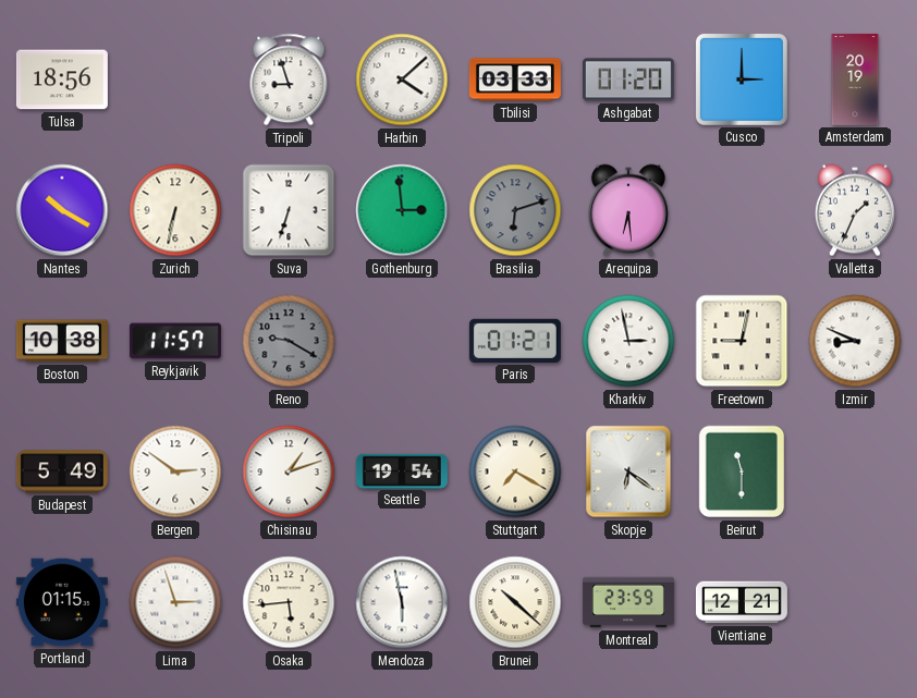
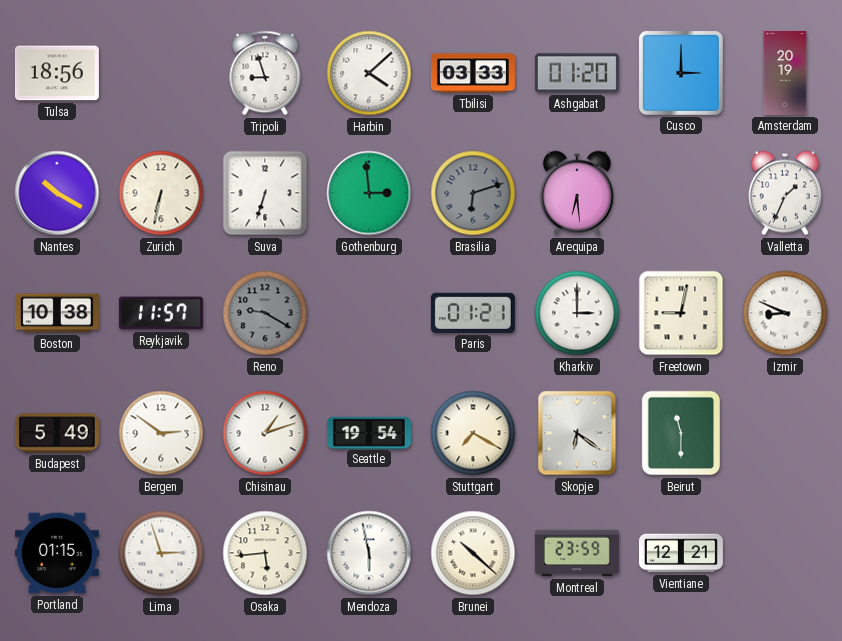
Kharkiv: 2:58 -> 3:00 (577, 313)
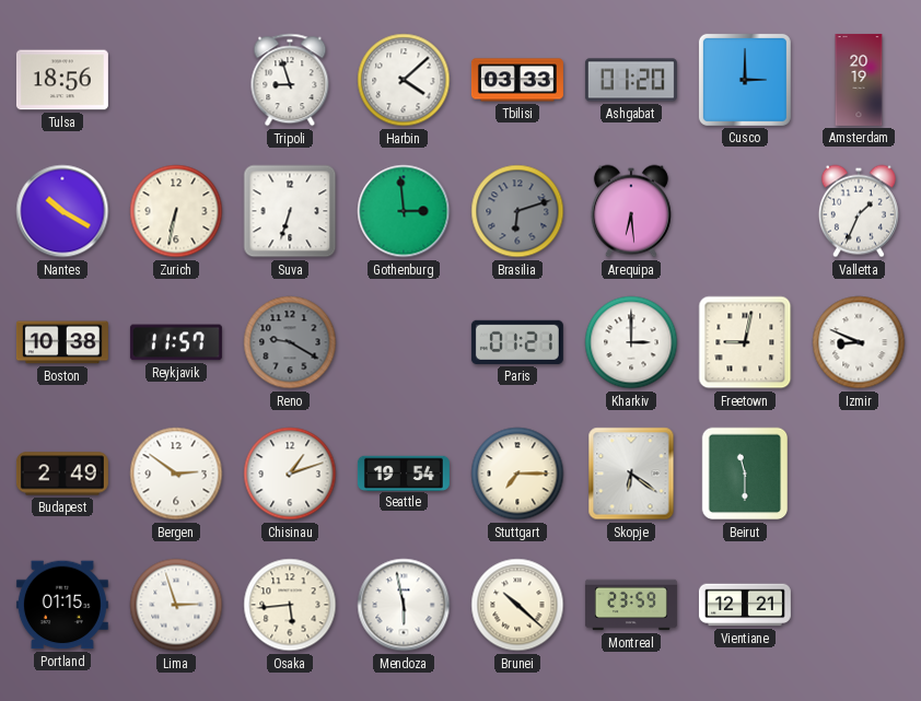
Budapest: 5:49 -> 2:49 (62, 474)
Stuttgart: 7:20 -> 7:15 (517, 474)
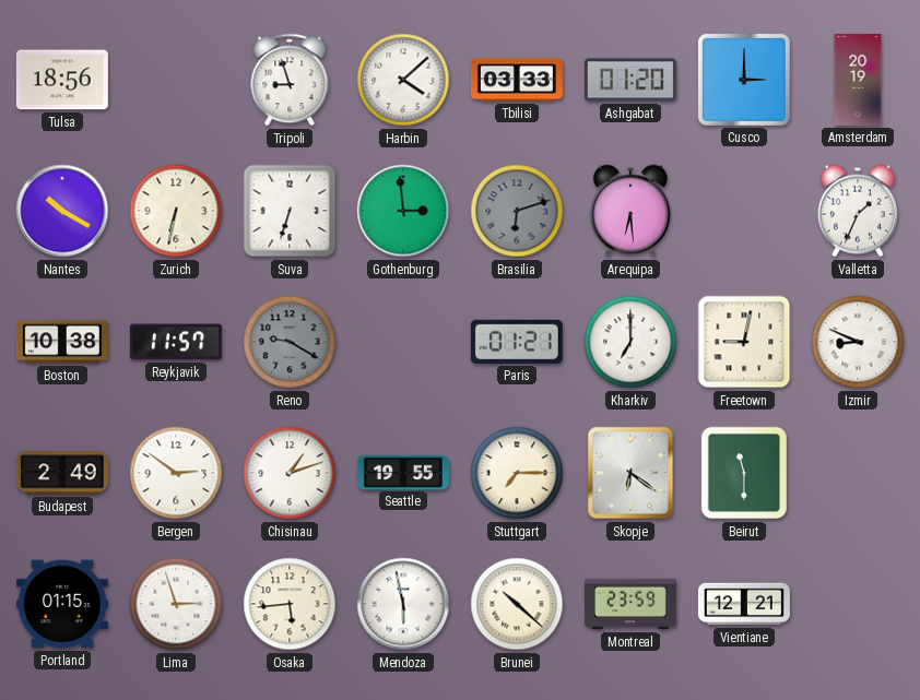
Kharkiv: 3:00 -> 7:00 (630, 342)
Seattle: 19:54 -> 19:55 (403, 472)
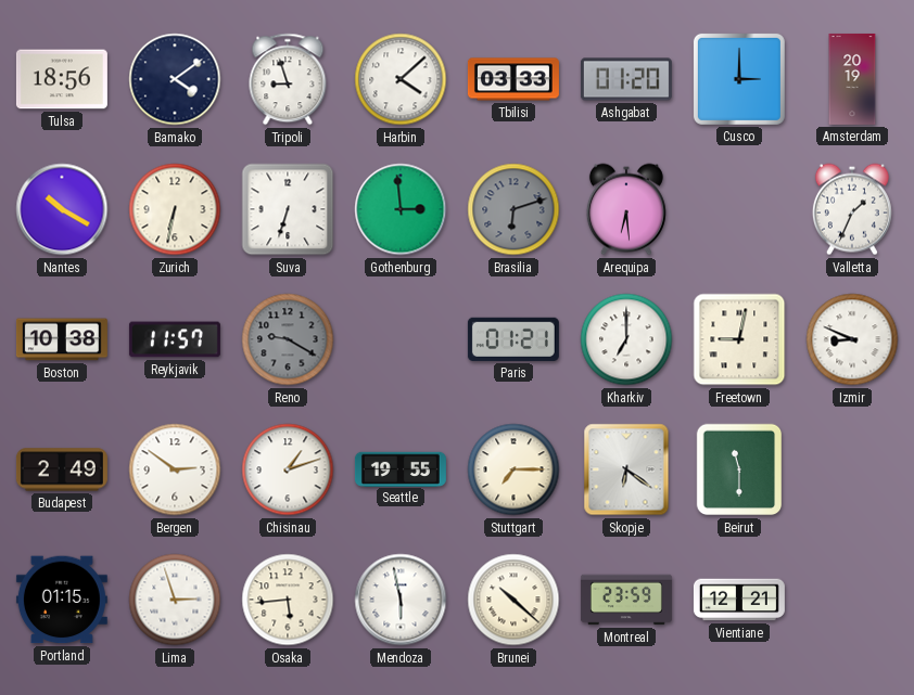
Bamako: none -> 4:09 (175, 79)
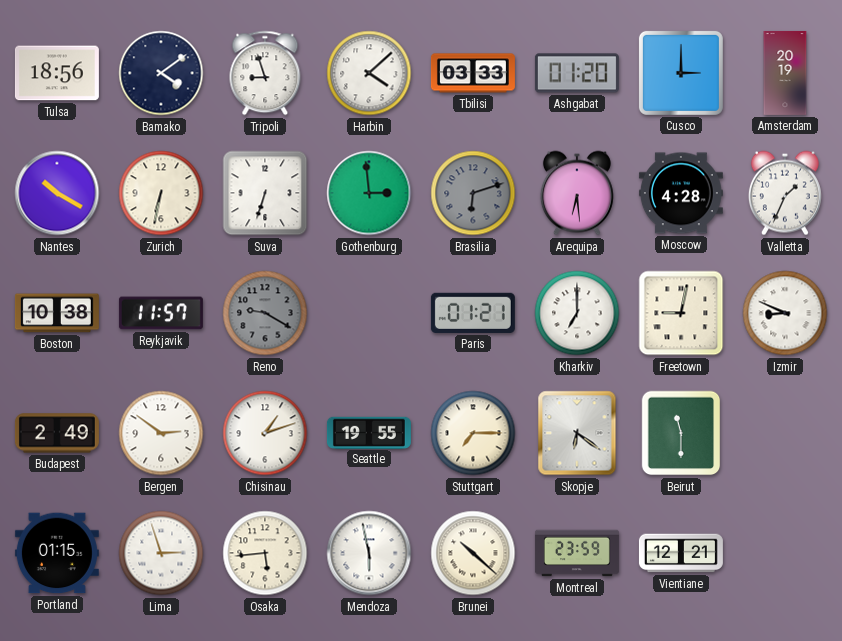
Moscow: none -> 4:28 (681, 193)
